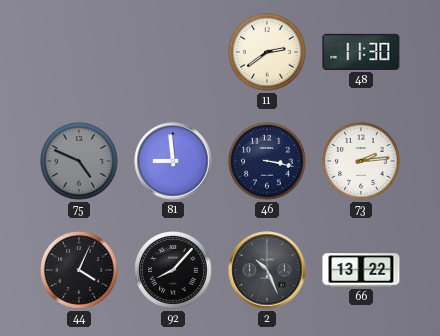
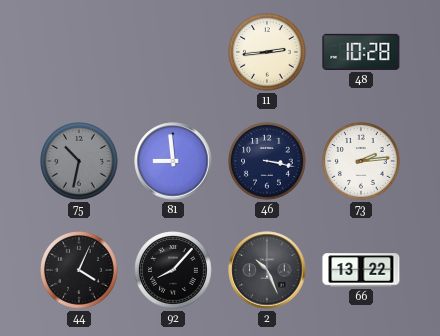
11: 2:39 -> 2:44 (267, 52)
48: 11:30 -> 10:28 (361, 52)
75: 4:49 -> 10:32 (79, 161)
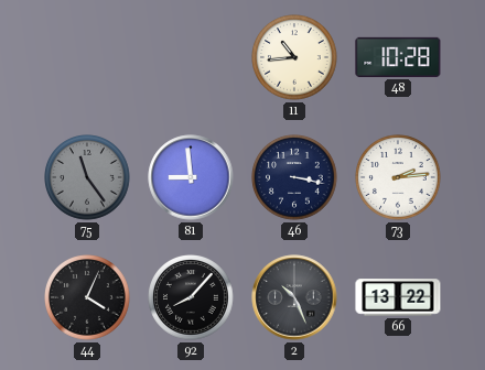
11: 2:44 -> 10:44 (294, 57)
75: 10:32 -> 11:24 (87, 177)
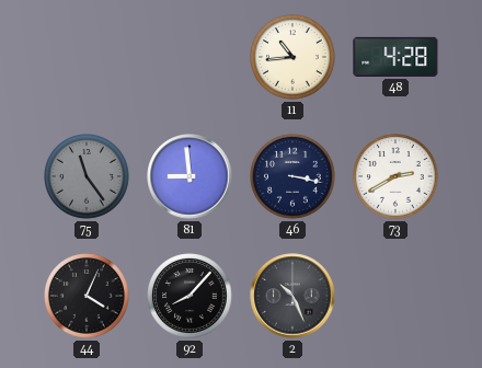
48: 10:28 -> 4:28 (395, 57)
73: 2:14 -> 2:40 (395, 176)
66: 13:22 -> none (398, 297)
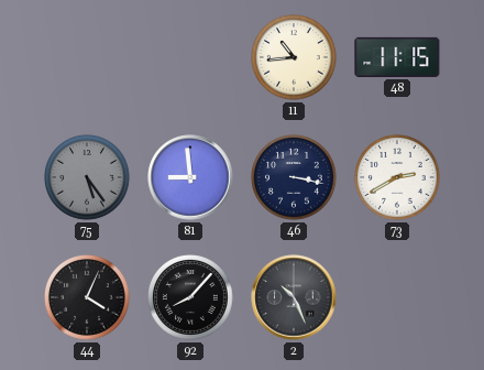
48: 4:28 -> 11:15 (397, 57)
75: 11:24 -> 5:24 (87, 177)
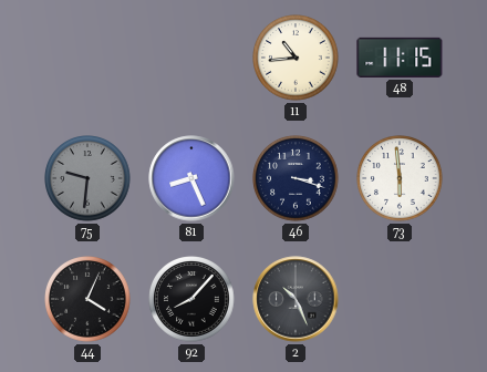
75: 5:24 -> 9:31 (87, 178)
81: 8:59 -> 8:26 (191, 178)
46: 3:17 -> 3:18 (296, 178)
73: 2:40 -> 5:59 (400, 178)
